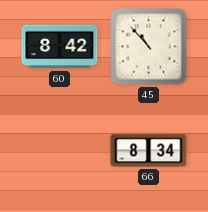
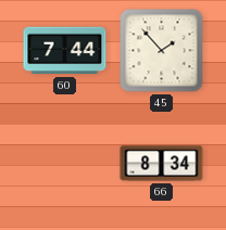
60: 8:42 -> 7:44 (65, 51)
45: 10:53 -> 1:53 (162, 51)
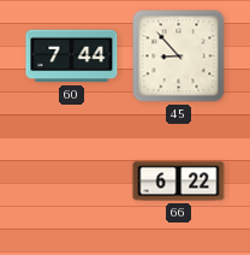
45: 1:53 -> 8:53 (179, 57)
66: 8:34 -> 6:22 (179, 182)
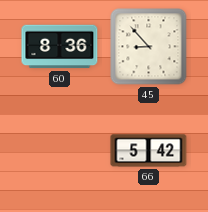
60: 7:44 -> 8:36 (60, 47)
66: 6:22 -> 5:42 (149, 151)
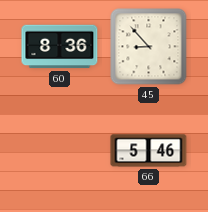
66: 5:42 -> 5:46 (149, 151)
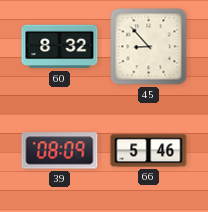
60: 8:36 -> 8:32 (60, 47)
39: none -> 08:09 (60, 151)
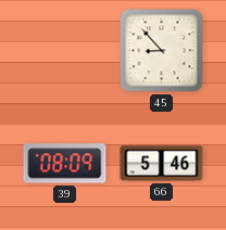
60: 8:32 -> none (60, 47)
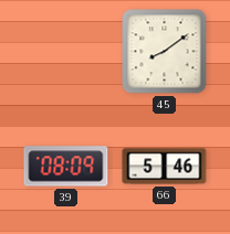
45: 8:53 -> 8:09 (165, 52)
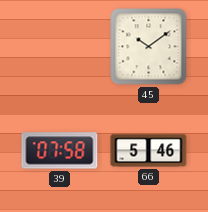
45: 8:09 -> 10:09 (149, 47)
39: 08:09 -> 07:58 (60, 151)
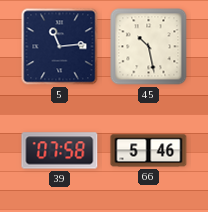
5: none -> 11:14 (60, 47)
45: 10:09 -> 10:28 (149, 47)
